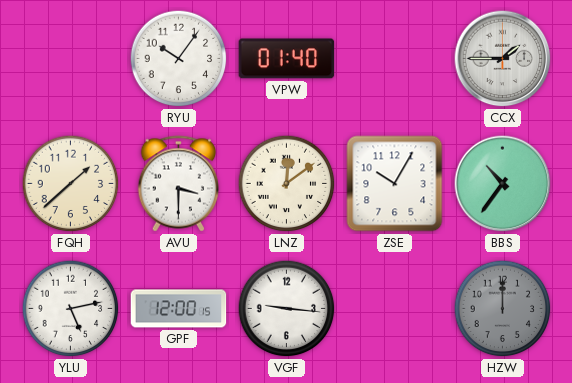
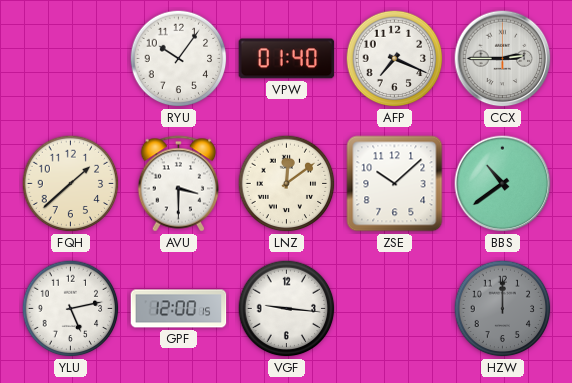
AFP: none -> 7:19 (395, 59)
CCX: 1:45 -> 2:45 (503, 59)
ZSE: 10:05 -> 10:08 (395, 184)
BBS: 10:36 -> 10:39 (503, 184)
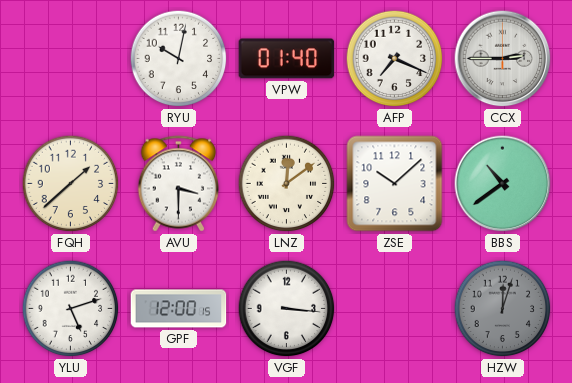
RYU: 10:06 -> 10:02 (179, 59)
YLU: 5:13 -> 5:12 (71, 309)
VGF: 9:16 -> 3:16 (287, 309)
HZW: 12:00 -> 12:03 (503, 309)
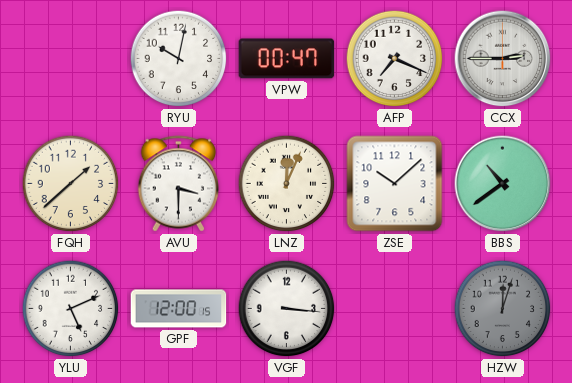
VPW: 01:40 -> 00:47 (287, 59)
LNZ: 12:09 -> 12:04 (287, 184)
YLU: 5:12 -> 5:11 (71, 309)
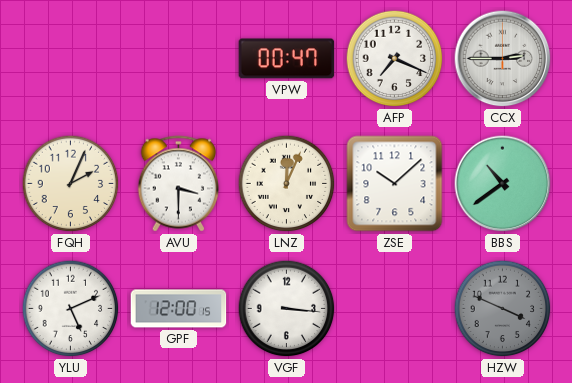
RYU: 10:02 -> none (179, 59)
FQH: 1:38 -> 2:04 (71, 184)
HZW: 12:03 -> 3:49 (503, 309)
